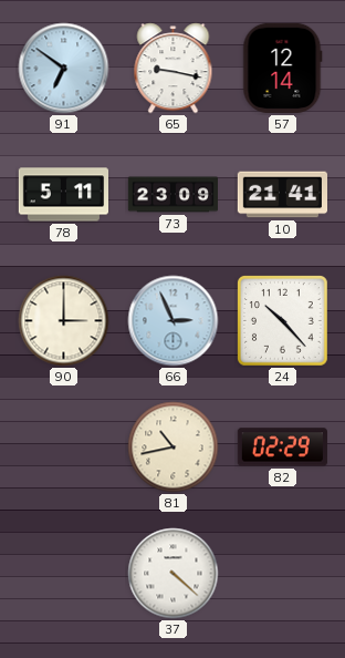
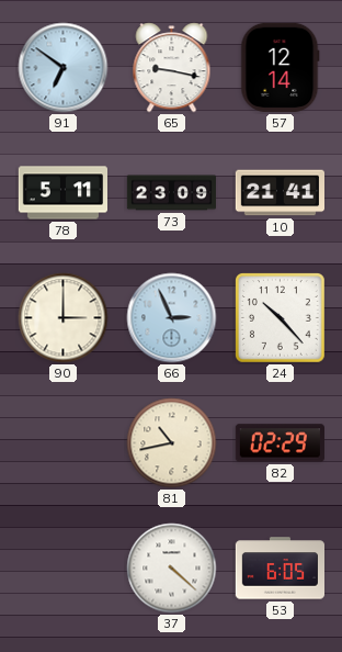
53: none -> 6:05 (280, 569)
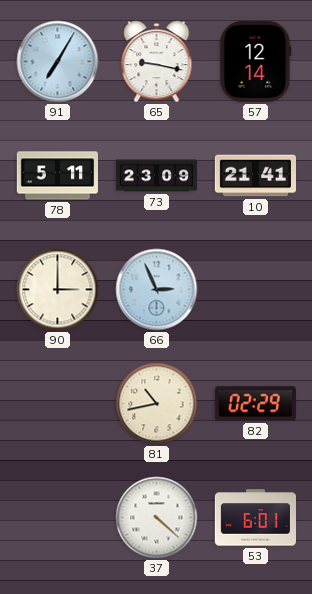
91: 6:51 -> 7:05 (58, 62)
24: 10:23 -> none (280, 317)
53: 6:05 -> 6:01 (255, 518)
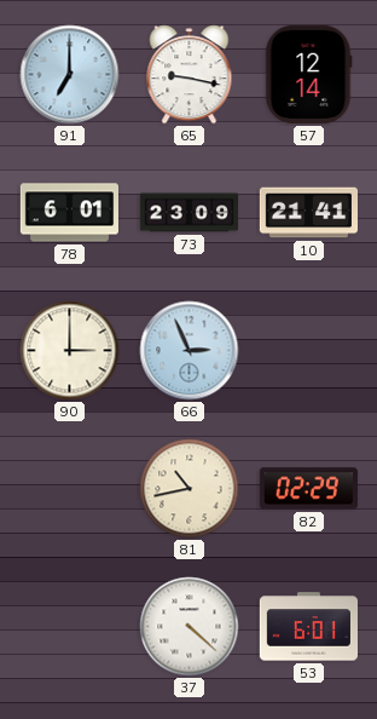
91: 7:05 -> 7:00 (70, 75)
78: 5:11 -> 6:01 (69, 213)
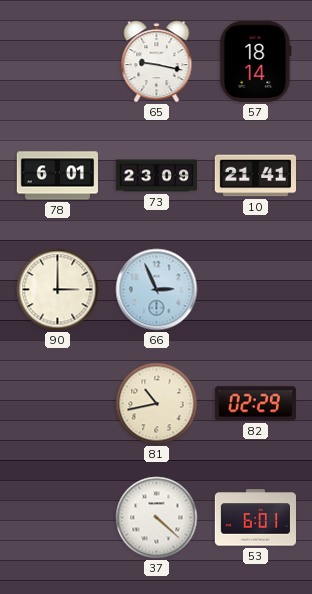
91: 7:00 -> none (70, 75)
57: 12:14 -> 18:14 (256, 61)
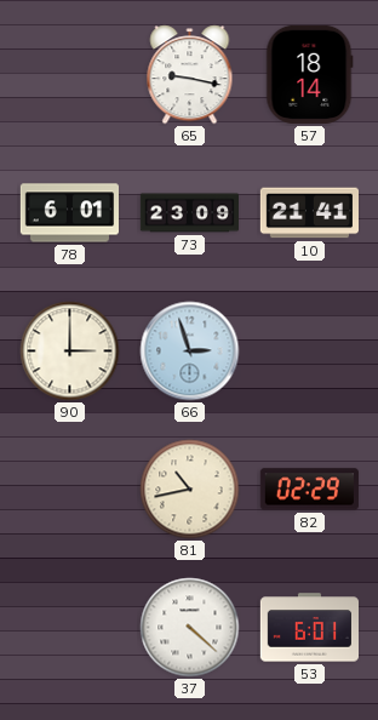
66: 2:56 -> 2:57 (190, 352)
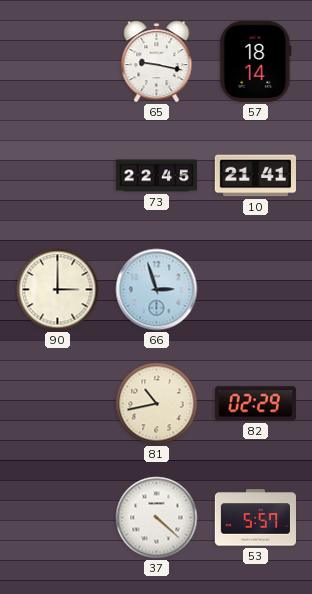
78: 6:01 -> none (69, 213)
73: 23:09 -> 22:45 (156, 176)
53: 6:01 -> 5:57 (255, 518)
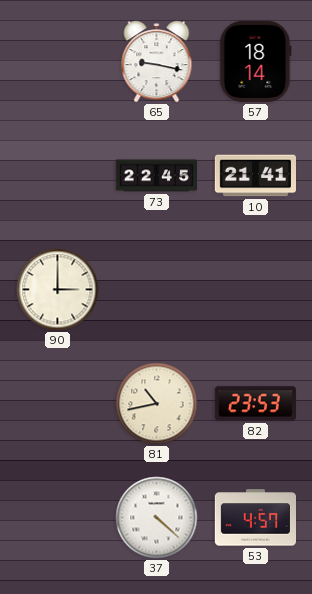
66: 2:57 -> none (157, 290)
82: 02:29 -> 23:53 (255, 404)
53: 5:57 -> 4:57 (255, 518)
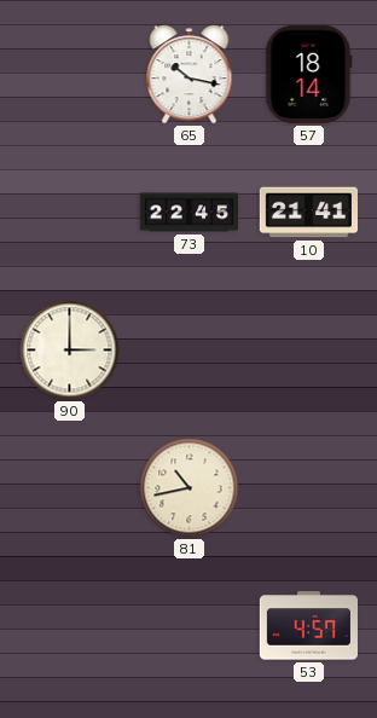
65: 9:17 -> 10:17 (190, 75)
82: 23:53 -> none (255, 404)
37: 4:22 -> none (157, 518)
